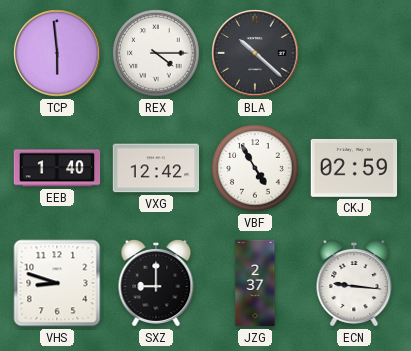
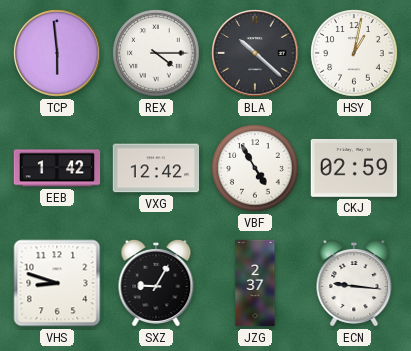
HSY: none -> 1:02 (354, 53)
EEB: 1:40 -> 1:42 (57, 168)
SXZ: 9:00 -> 9:05 (156, 284)
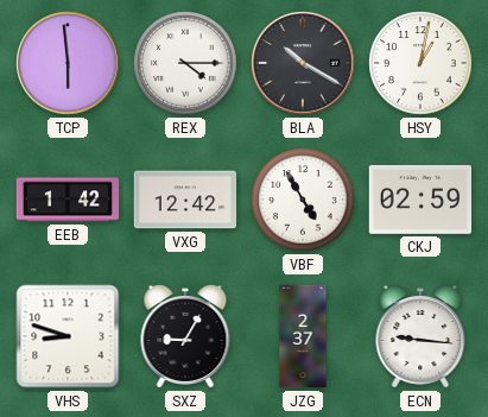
BLA: 10:22 -> 10:20 (303, 63)
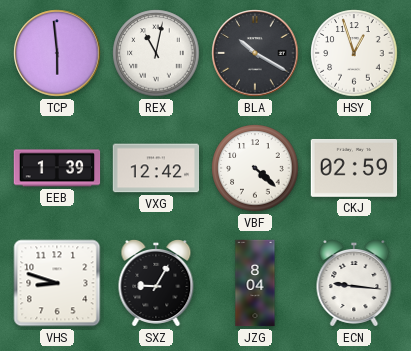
REX: 4:15 -> 11:02 (156, 53)
HSY: 1:02 -> 12:57 (354, 53)
EEB: 1:42 -> 1:39 (57, 168)
VBF: 4:55 -> 4:22 (255, 168)
JZG: 2:37 -> 8:04 (255, 283)
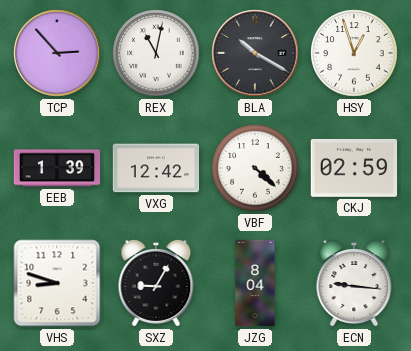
TCP: 5:59 -> 2:53 (57, 53)
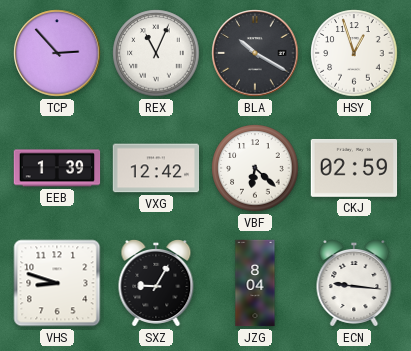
REX: 11:02 -> 11:04 (156, 53)
VBF: 4:22 -> 6:22 (255, 168)
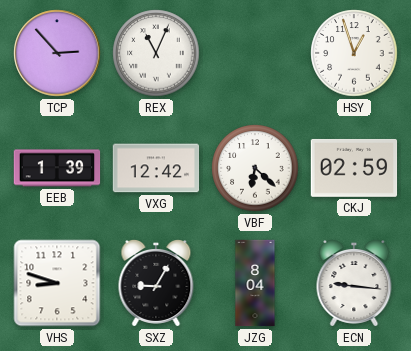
BLA: 10:20 -> none (255, 53)
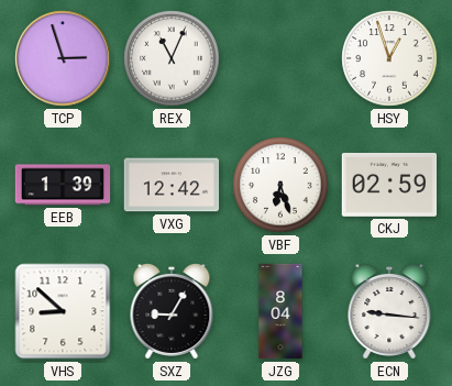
TCP: 2:53 -> 2:57 (63, 58)
VBF: 6:22 -> 6:27 (280, 185)
VHS: 8:48 -> 8:52 (63, 311)
